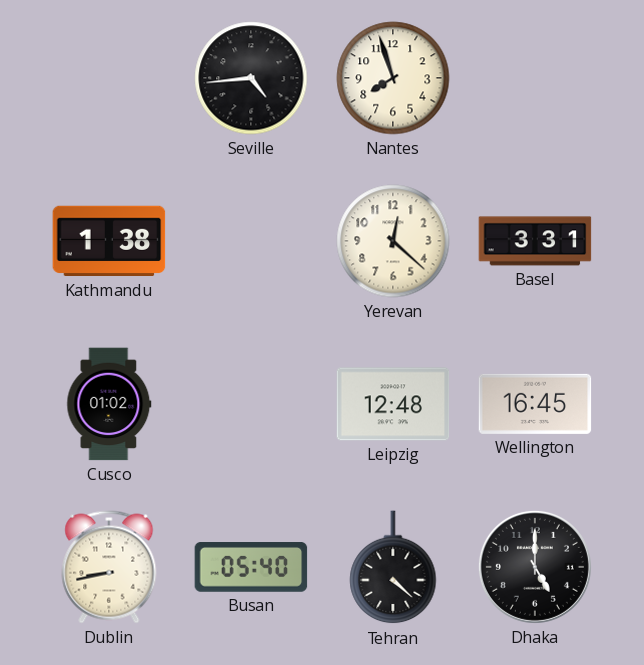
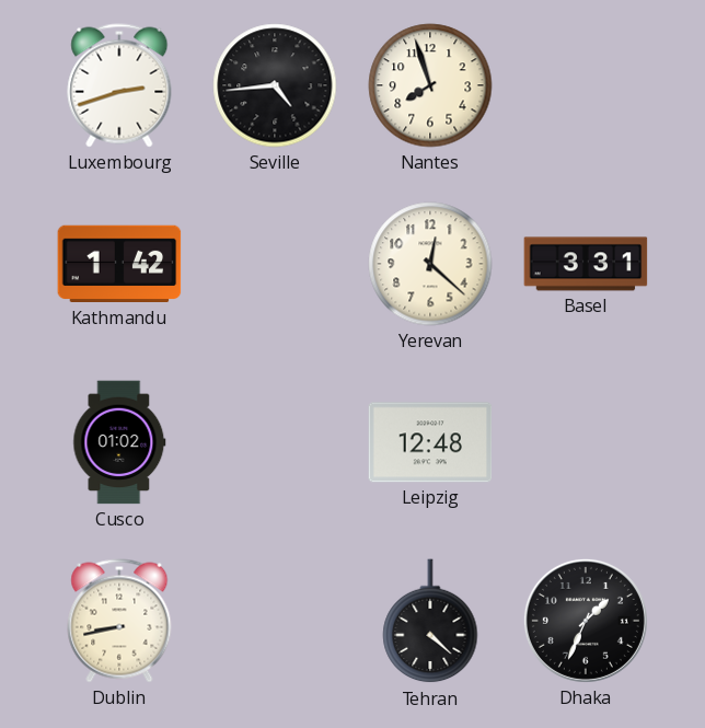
Luxembourg: none -> 2:42 (119, 85)
Kathmandu: 1:38 -> 1:42 (119, 264)
Wellington: 16:45 -> none (535, 404)
Busan: 05:40 -> none (251, 568)
Dhaka: 5:00 -> 1:34 (586, 621)
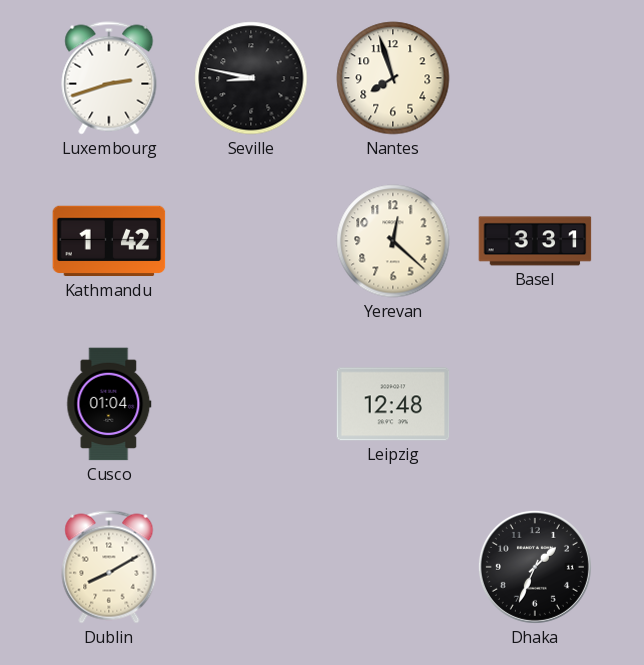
Seville: 4:44 -> 8:47 (251, 78)
Cusco: 01:02 -> 01:04 (109, 404)
Dublin: 8:43 -> 8:10 (109, 567)
Tehran: 4:22 -> none (430, 622)
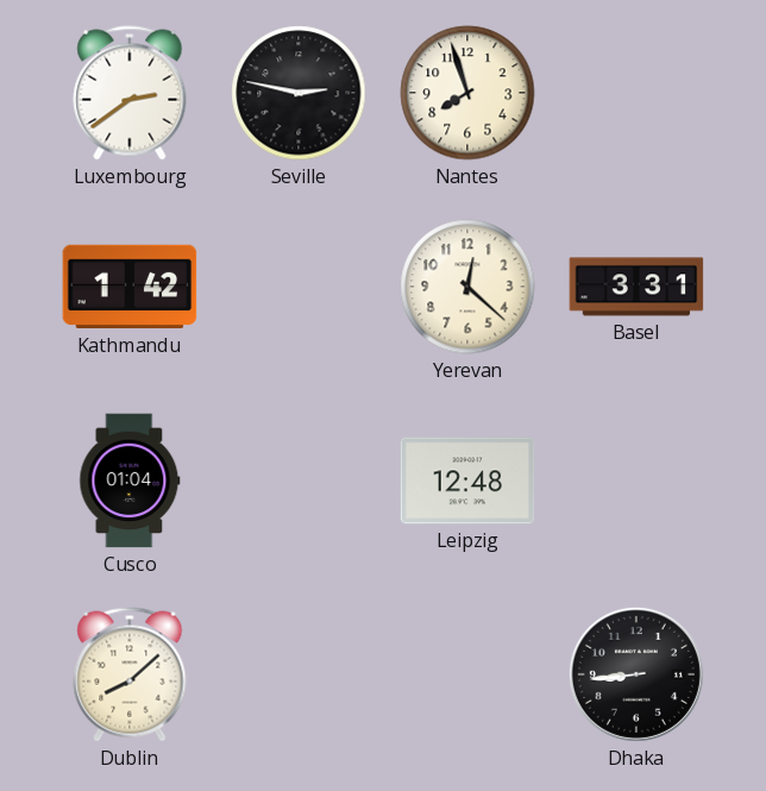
Luxembourg: 2:42 -> 2:39 (130, 93)
Seville: 8:47 -> 2:47 (299, 93)
Dublin: 8:10 -> 8:08 (130, 674)
Dhaka: 1:34 -> 8:44 (636, 674)
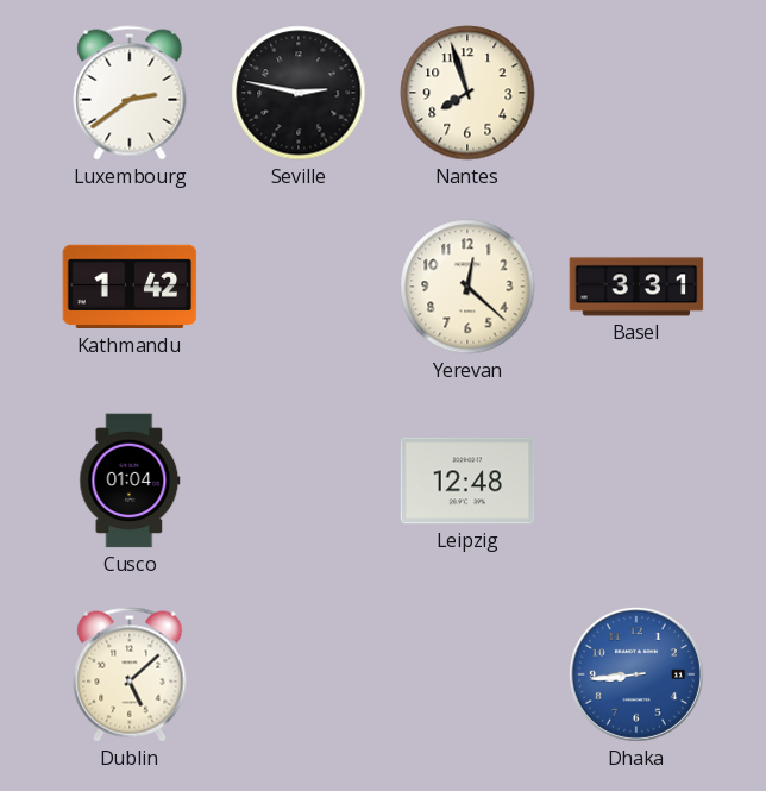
Dublin: 8:08 -> 5:08 (130, 674)
Dhaka dial: black -> blue (636, 674)
